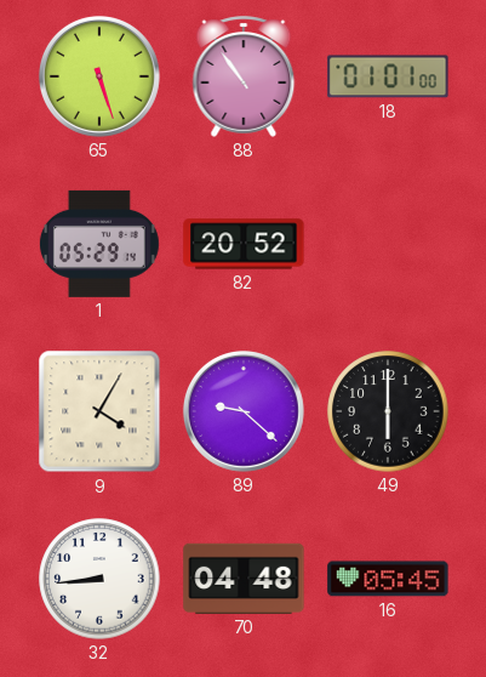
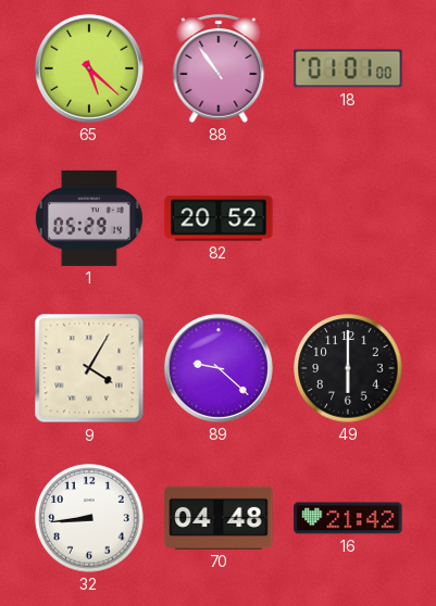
65: 5:27 -> 5:22 (89, 68)
16: 05:45 -> 21:42 (348, 518)
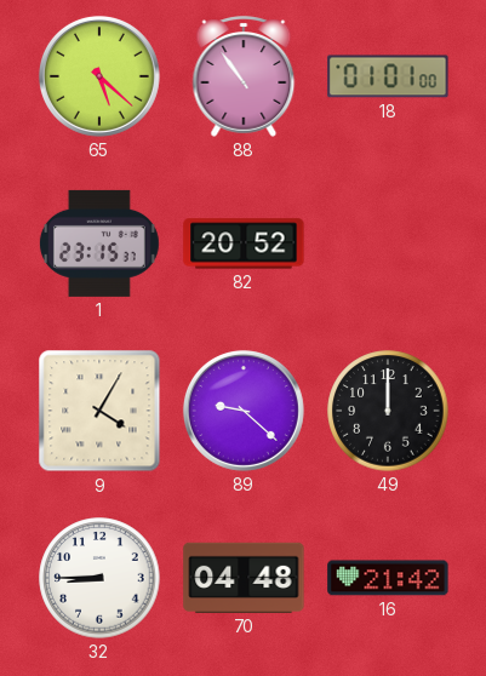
1: 05:29 -> 23:15 (99, 244)
49: 6:00 -> 12:00 (388, 411)
32: 8:44 -> 8:45 (99, 578)
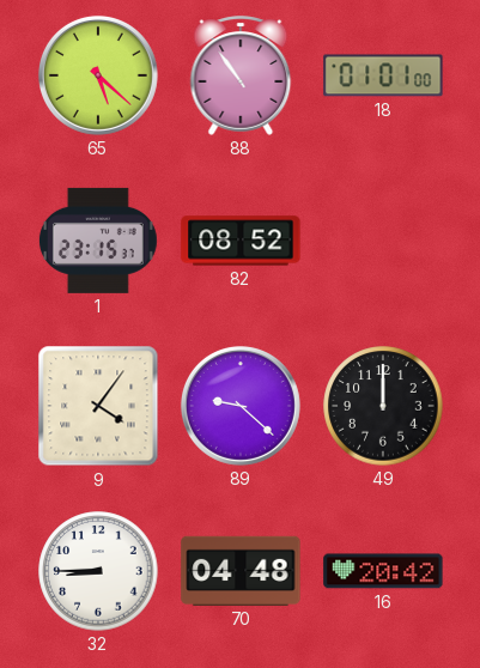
82: 20:52 -> 08:52 (241, 241)
9: 4:05 -> 4:06 (98, 406)
16: 21:42 -> 20:42 (383, 571)
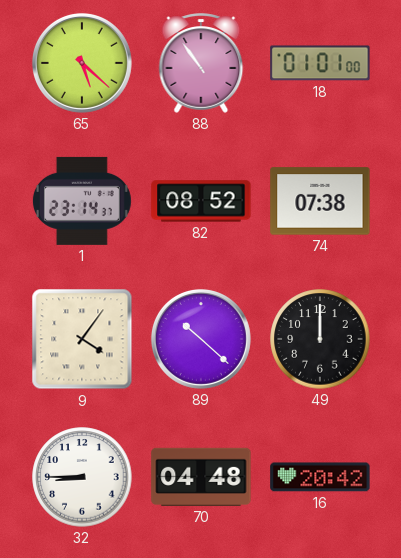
1: 23:15 -> 23:14 (82, 201)
74: none -> 07:38 (320, 201)
89: 9:22 -> 10:22 (201, 339)
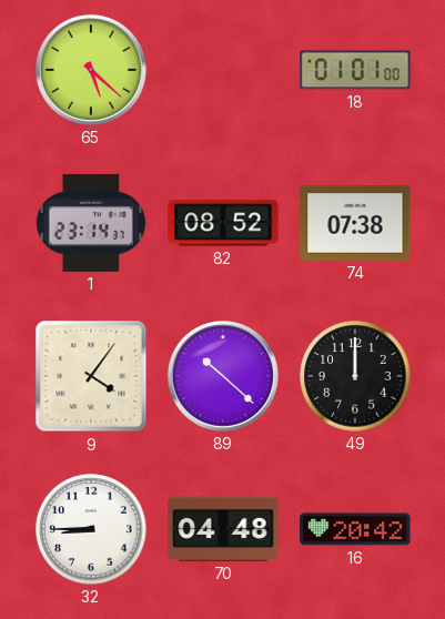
88: 10:54 -> none (201, 63)
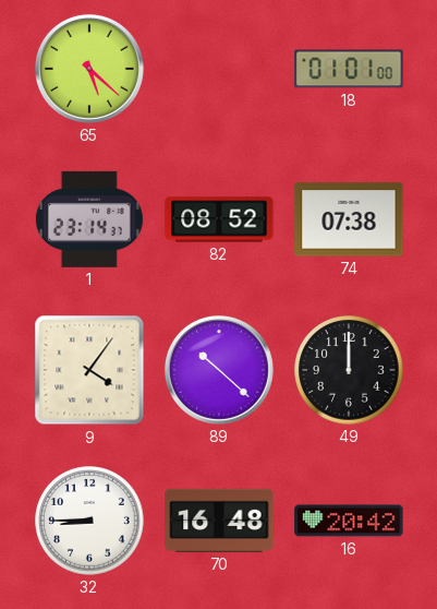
70: 04:48 -> 16:48 (219, 521)
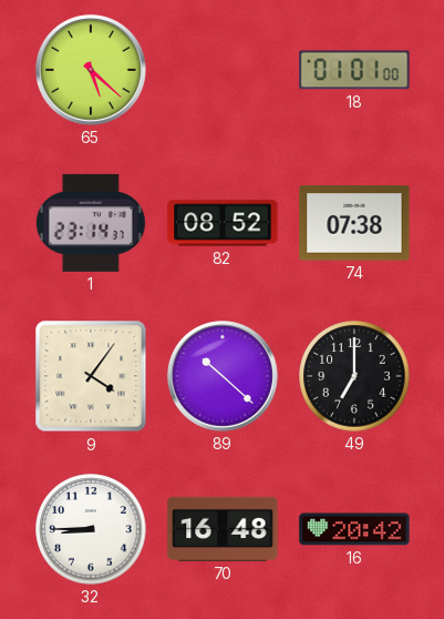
49: 12:00 -> 7:00 (354, 376)
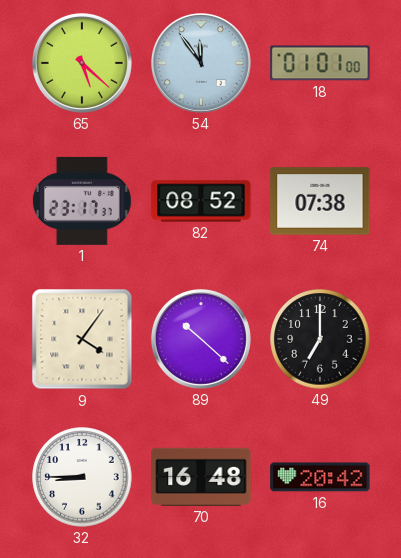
54: none -> 11:54 (201, 63)
1: 23:14 -> 23:17 (82, 201)
